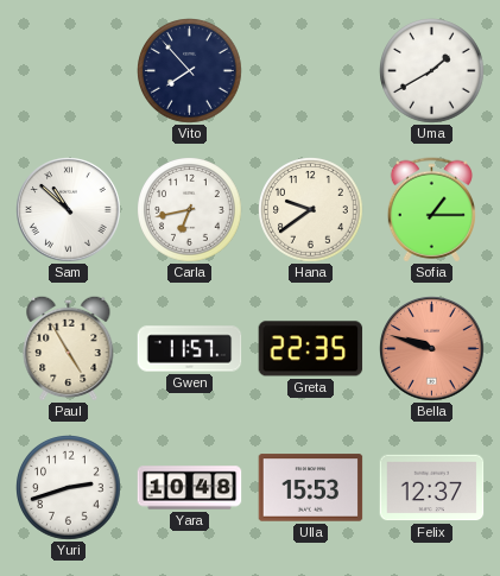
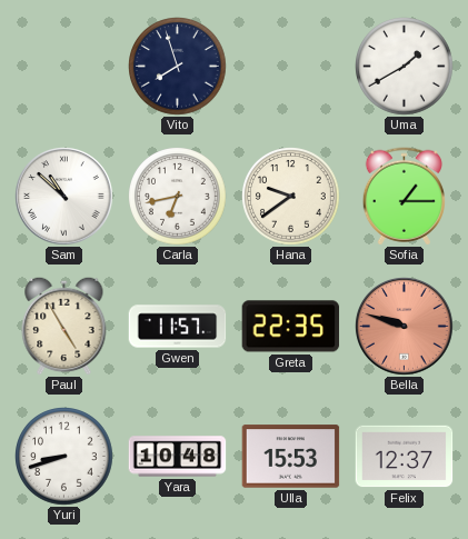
Vito: 7:53 -> 7:57 (178, 67)
Yuri: 2:42 -> 8:42 (64, 457)
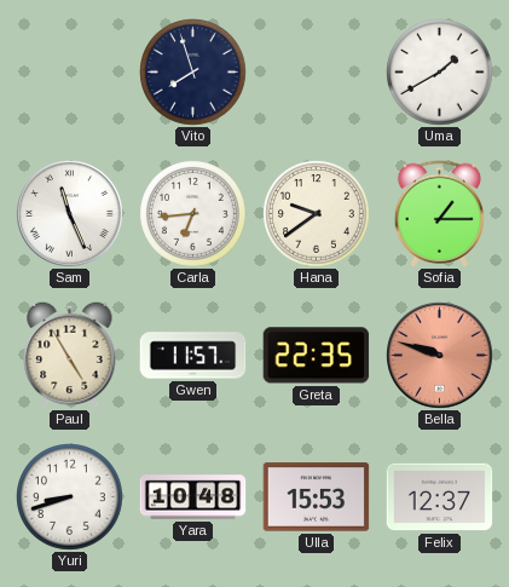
Sam: 10:52 -> 11:26 (70, 214)
Carla: 6:43 -> 6:44 (193, 214)
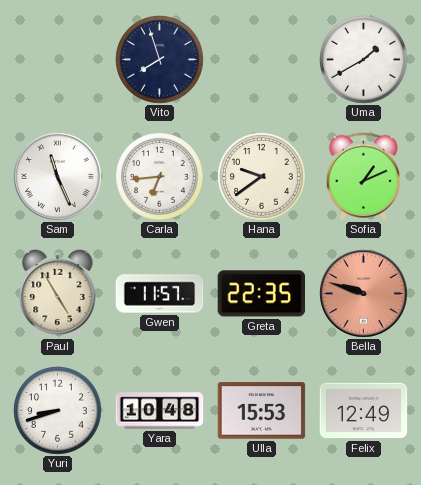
Sofia: 1:15 -> 1:11 (363, 177)
Felix: 12:37 -> 12:49 (364, 411)
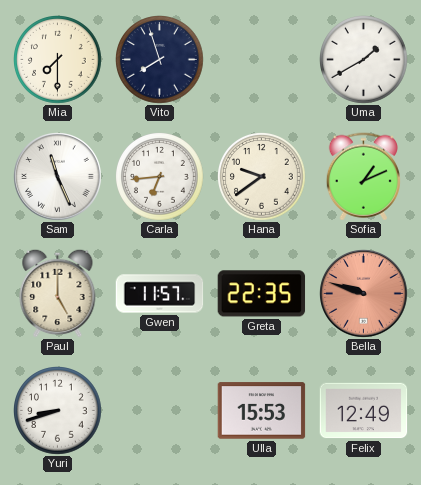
Mia: none -> 7:30 (58, 60)
Paul: 4:55 -> 5:00 (58, 293)
Yara: 10:48 -> none (160, 411)
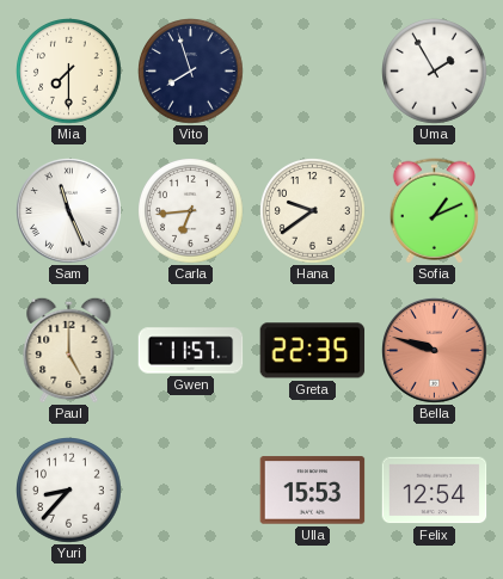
Uma: 1:40 -> 1:55 (435, 72)
Yuri: 8:42 -> 8:37 (69, 491)
Felix: 12:49 -> 12:54 (435, 491)
